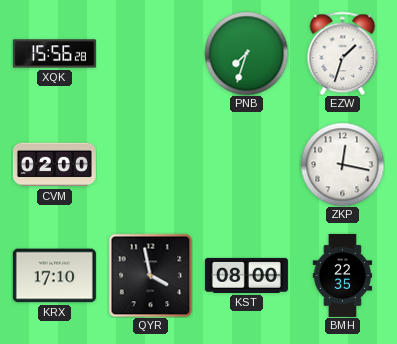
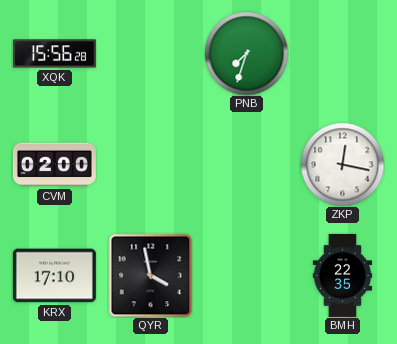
EZW: 1:33 -> none (343, 53)
KST: 08:00 -> none (246, 275)
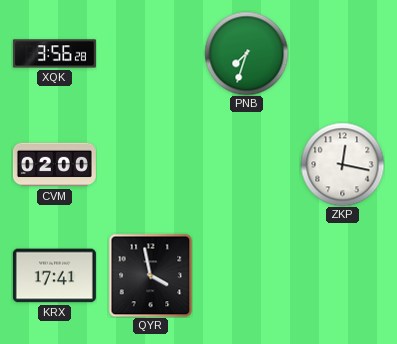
XQK: 15:56 -> 3:56 (54, 54)
KRX: 17:10 -> 17:41 (54, 276)
BMH: 22:35 -> none (343, 275)
